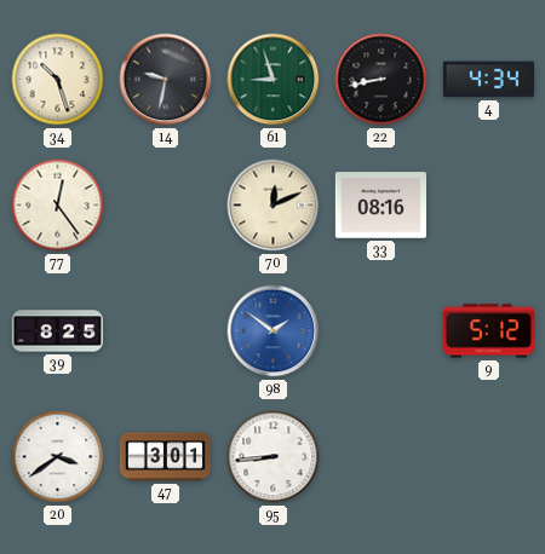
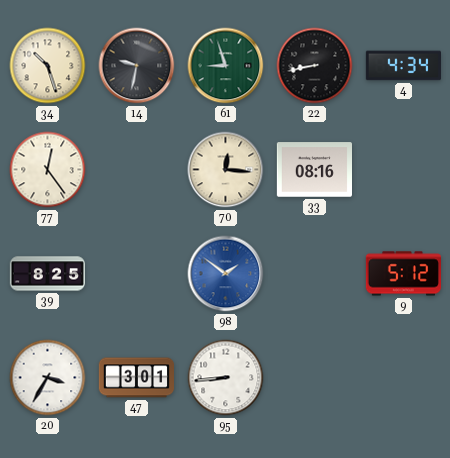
70: 12:11 -> 12:16 (226, 170)
20: 3:39 -> 3:35 (48, 378)
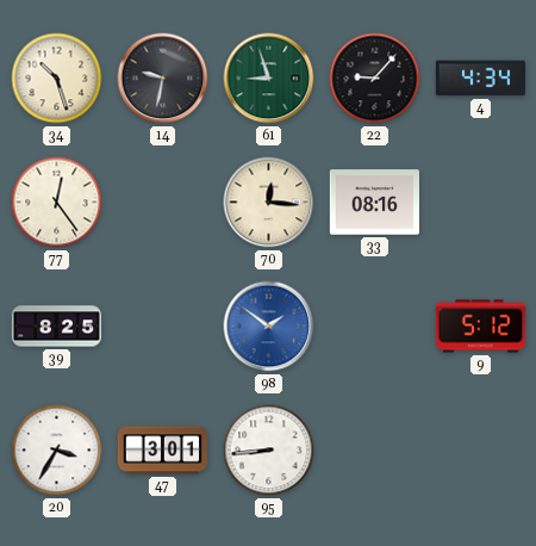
22: 8:43 -> 9:07 (375, 79)
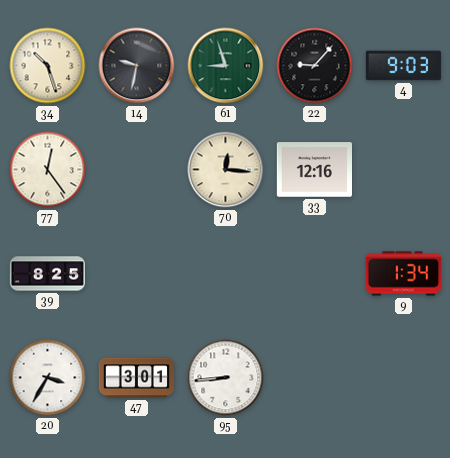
4: 4:34 -> 9:03 (403, 66)
33: 08:16 -> 12:16 (314, 170)
98: 1:51 -> none (269, 327)
9: 5:12 -> 1:34 (403, 274)
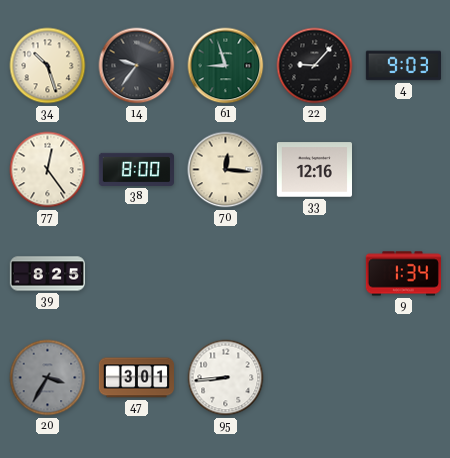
14: 9:32 -> 9:36 (137, 66)
38: none -> 8:00 (136, 169)
20 dial: white -> grey (48, 378)
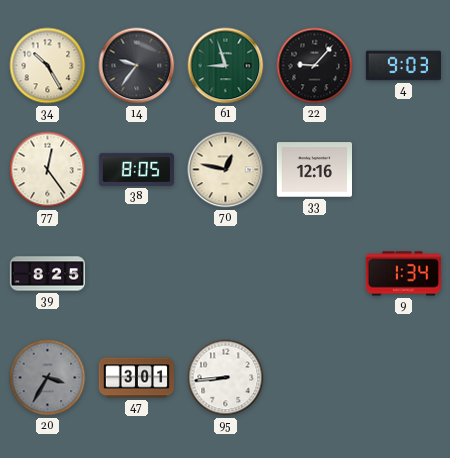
34: 10:27 -> 10:25 (48, 66)
38: 8:00 -> 8:05 (136, 169)
70: 12:16 -> 12:47 (226, 170)
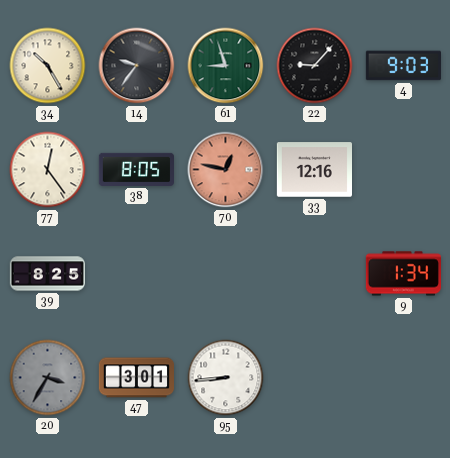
70 dial: cream -> salmon (226, 170)
